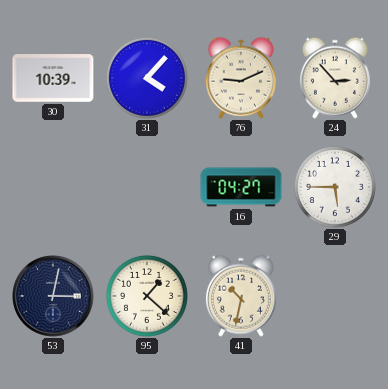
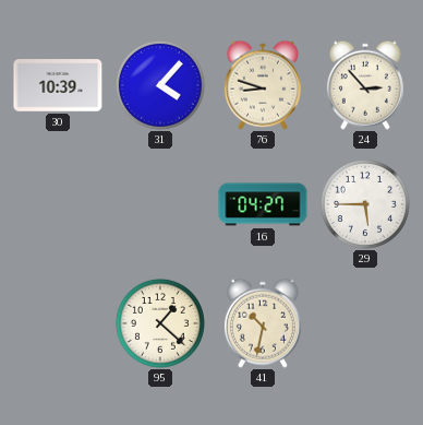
76: 9:11 -> 8:48 (263, 85)
53: 3:02 -> none (54, 297)
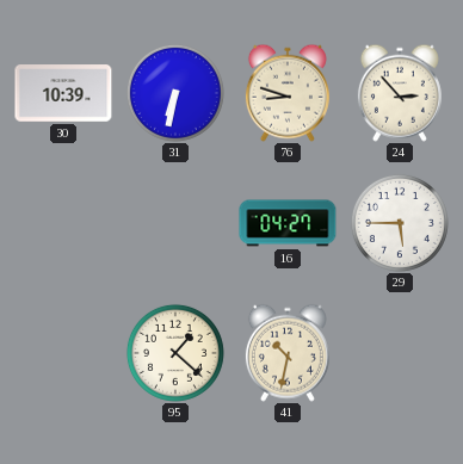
31: 4:07 -> 6:32 (175, 93)
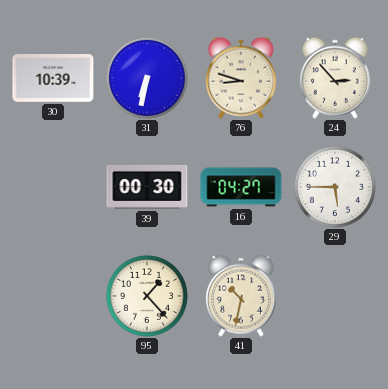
39: none -> 00:30 (147, 187)
95: 1:22 -> 1:23 (147, 296)
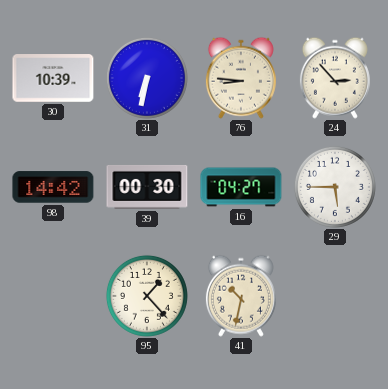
76: 8:48 -> 8:46 (241, 78)
98: none -> 14:42 (53, 187)
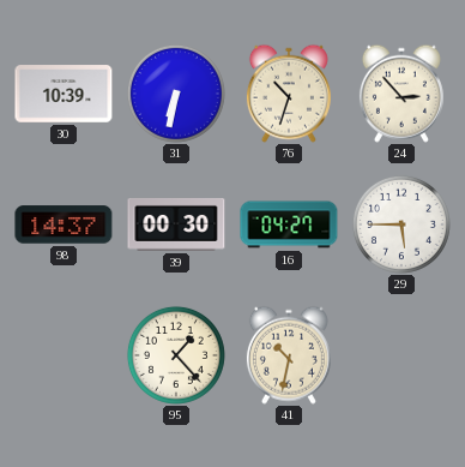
76: 8:46 -> 10:33 (289, 94)
98: 14:42 -> 14:37 (64, 224)
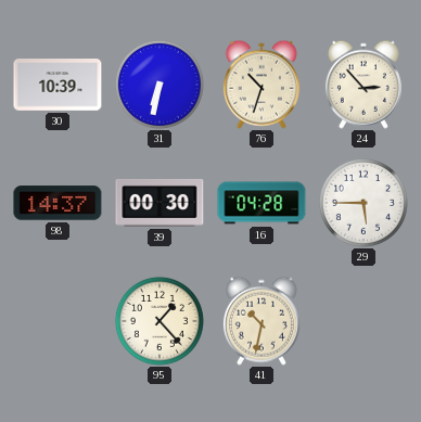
16: 04:27 -> 04:28 (261, 203)
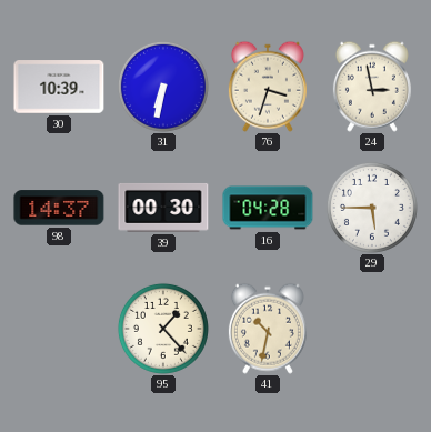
76: 10:33 -> 3:33 (268, 87)
24: 2:53 -> 2:58 (372, 87)
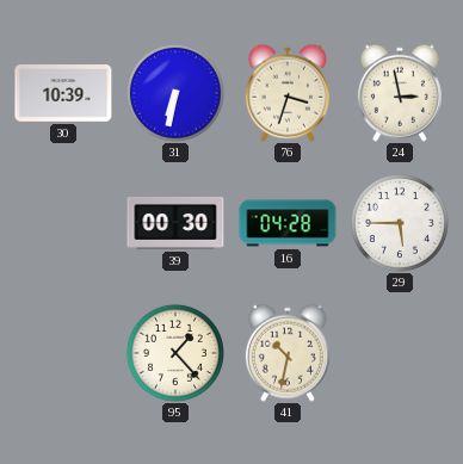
98: 14:37 -> none (59, 208)
